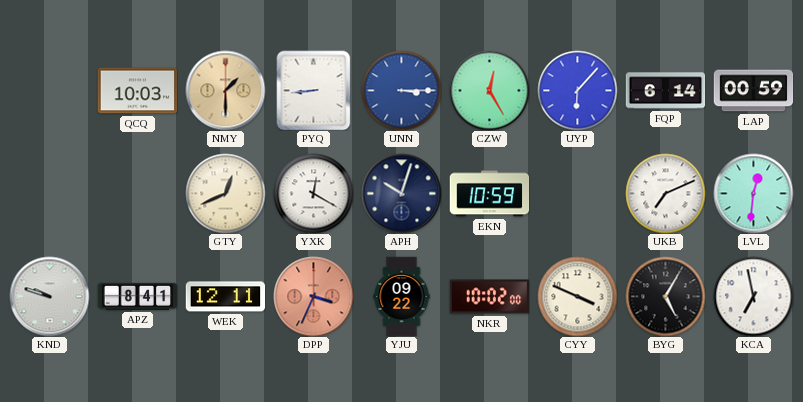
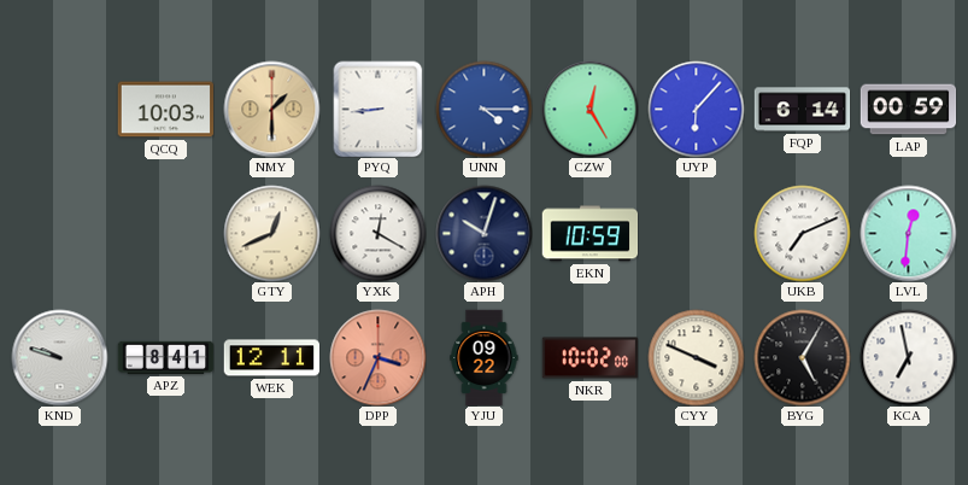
UNN: 3:15 -> 4:15 (483, 109)
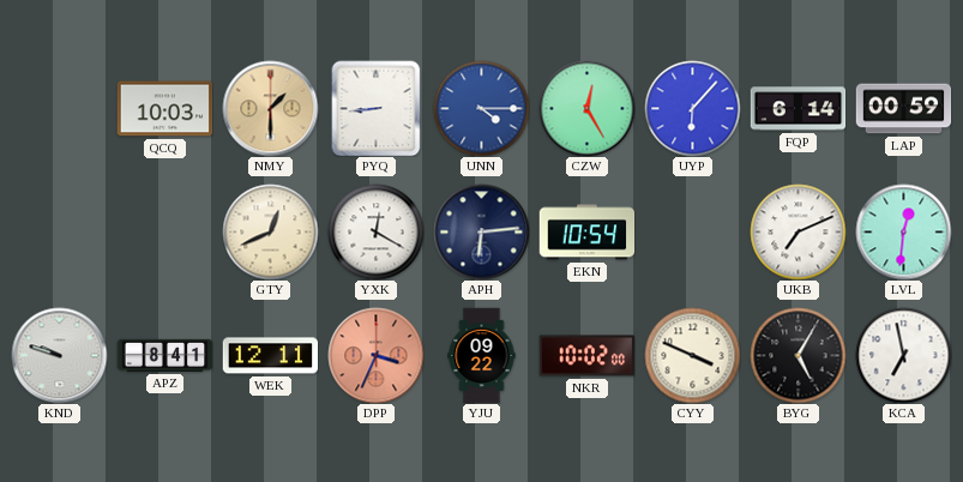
APH: 10:03 -> 6:14 (481, 231)
EKN: 10:59 -> 10:54 (586, 233)
